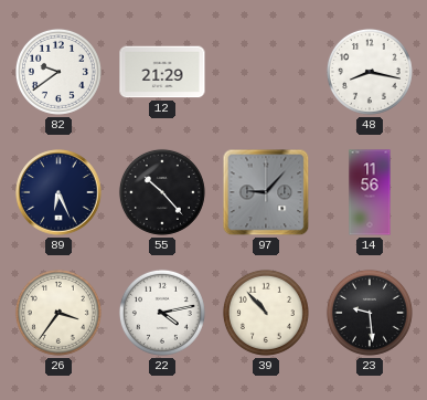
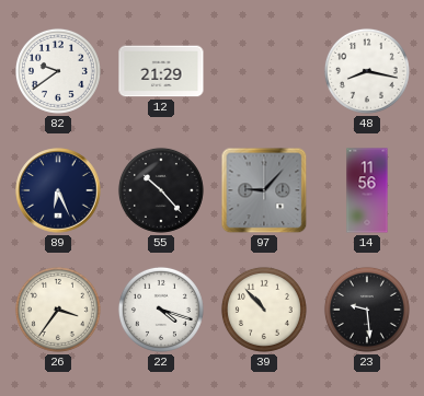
22: 4:13 -> 4:18 (161, 310)
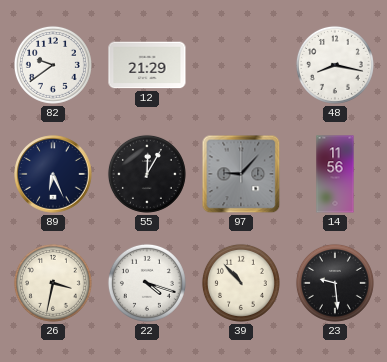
55: 10:23 -> 12:05 (147, 174)
26: 3:36 -> 3:32 (53, 283)
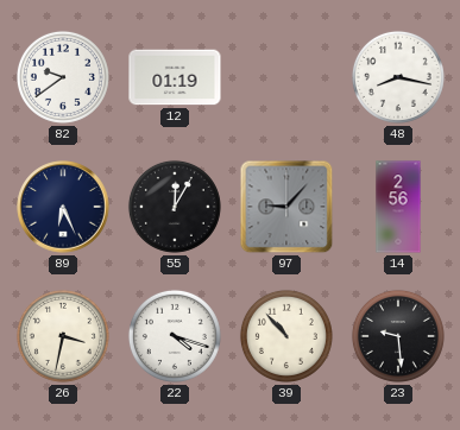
12: 21:29 -> 01:19 (175, 77)
14: 11:56 -> 2:56 (398, 207)
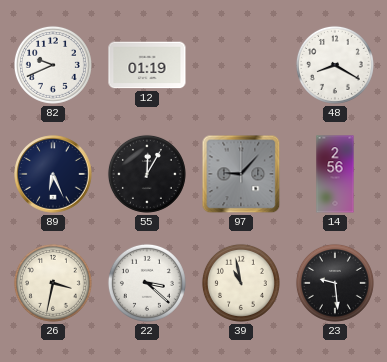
82: 9:39 -> 9:41 (53, 65)
48: 8:17 -> 8:20 (335, 65)
22: 4:18 -> 3:22 (147, 283)
39: 10:53 -> 10:58 (241, 283)
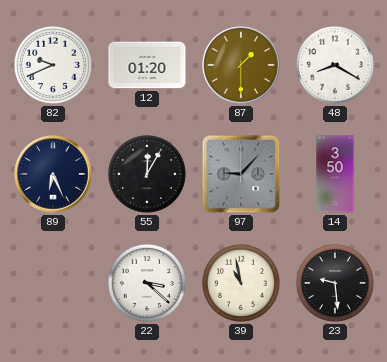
12: 01:19 -> 01:20 (147, 65)
87: none -> 1:30 (241, 65)
14: 2:56 -> 3:50 (335, 174)
26: 3:32 -> none (53, 283)
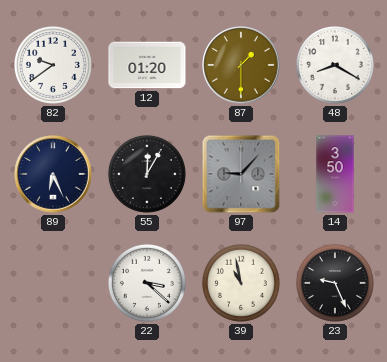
82: 9:41 -> 9:39 (53, 65)
23: 9:29 -> 9:26 (335, 283)
